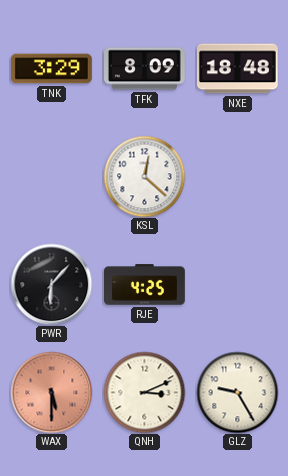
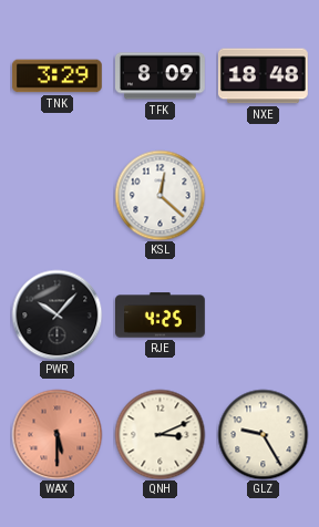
PWR: 6:07 -> 10:07 (56, 314)
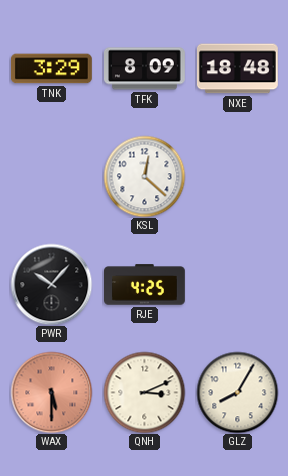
GLZ: 9:25 -> 8:05 (237, 392)
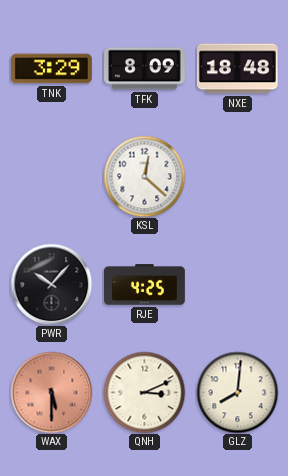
GLZ: 8:05 -> 8:01 (237, 392)
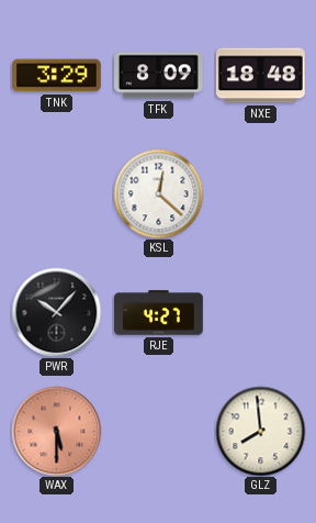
RJE: 4:25 -> 4:27 (159, 313)
QNH: 3:11 -> none (144, 392)
GLZ: 8:01 -> 7:59 (260, 431)
